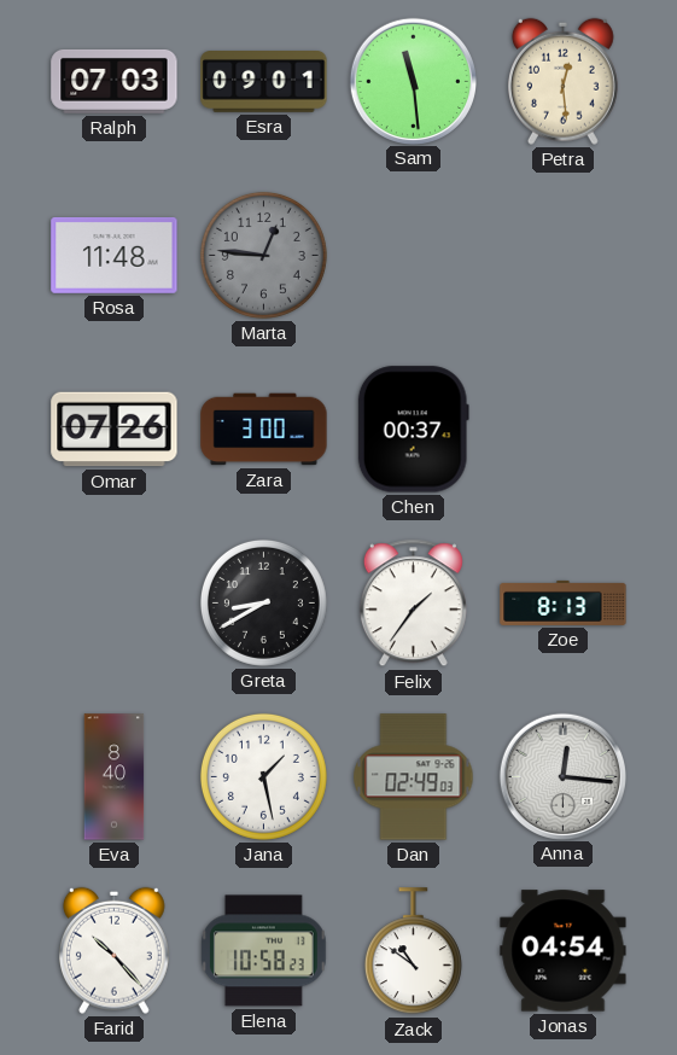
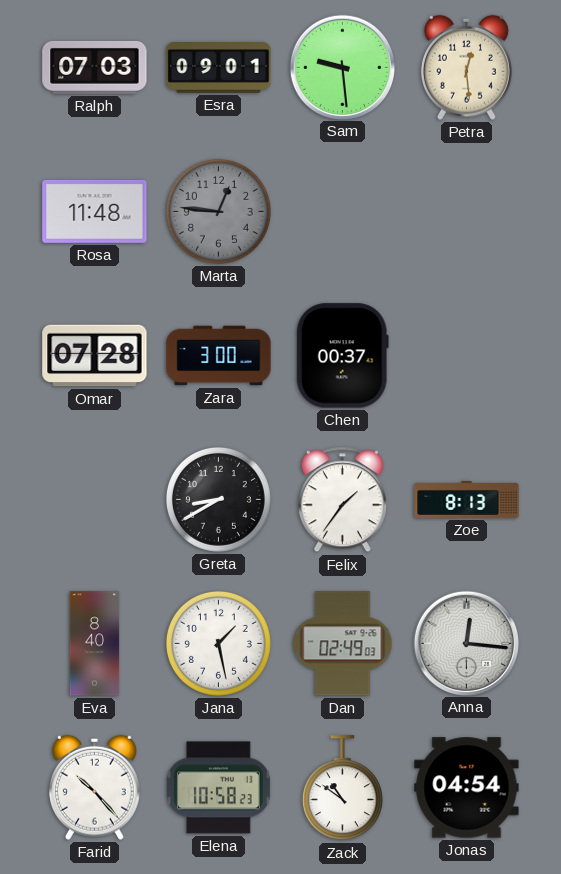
Sam: 11:29 -> 9:29 (342, 67)
Omar: 07:26 -> 07:28 (95, 356)
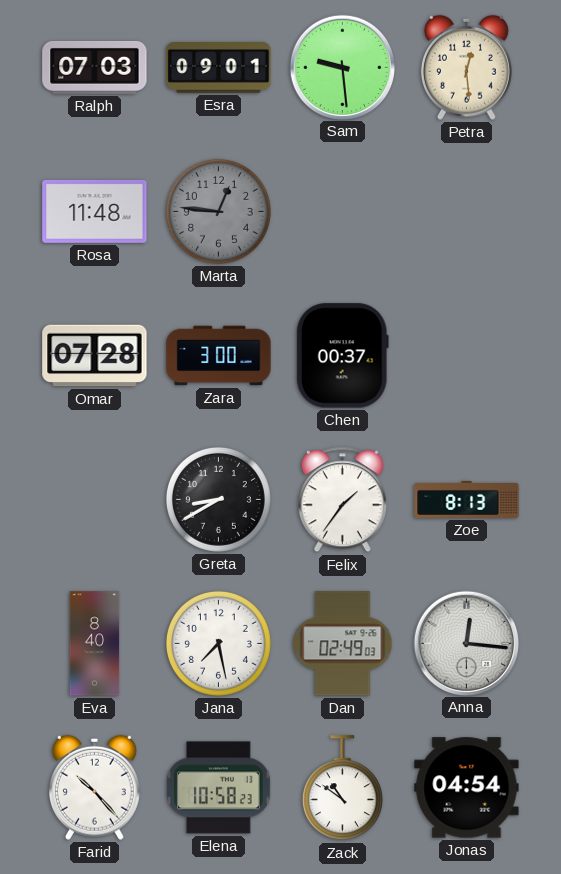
Jana: 1:28 -> 7:28 (218, 643)
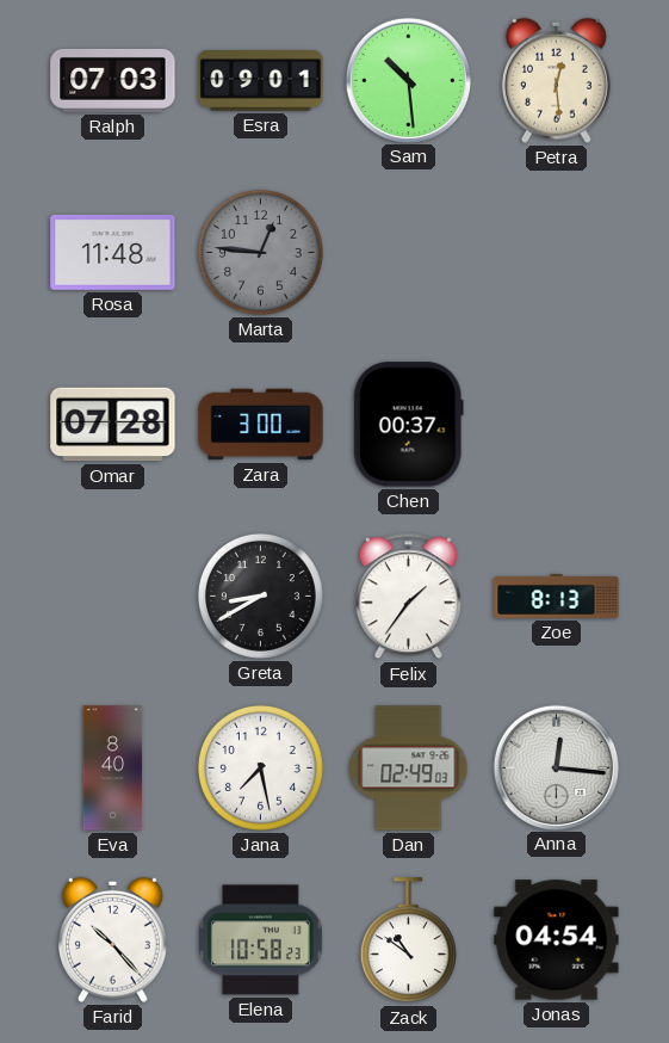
Sam: 9:29 -> 10:29 (408, 80)
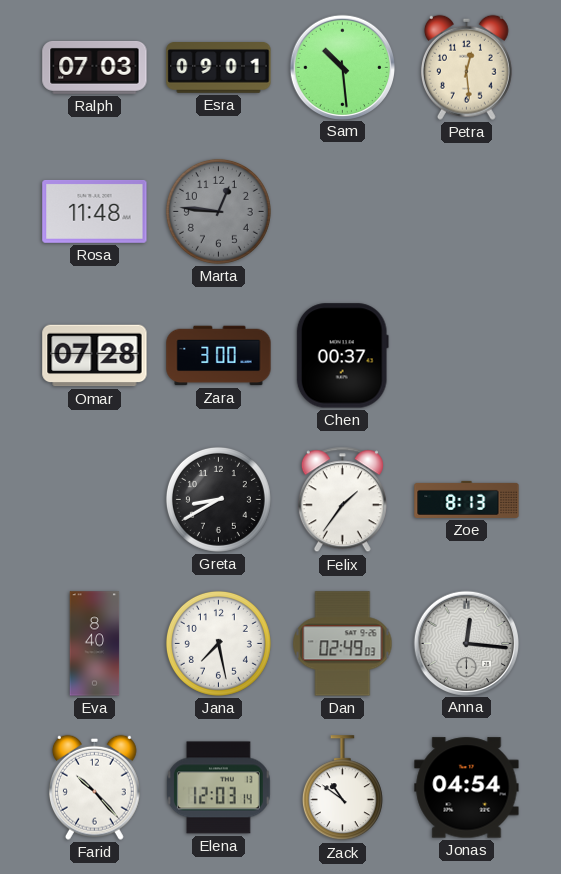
Elena: 10:58 -> 12:03 (218, 788)
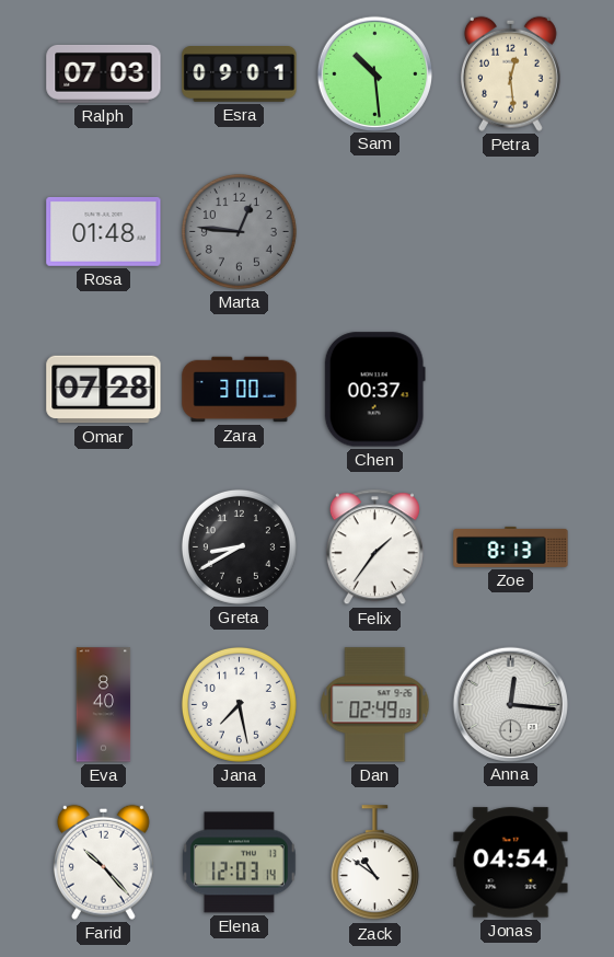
Rosa: 11:48 -> 01:48 (104, 231)
